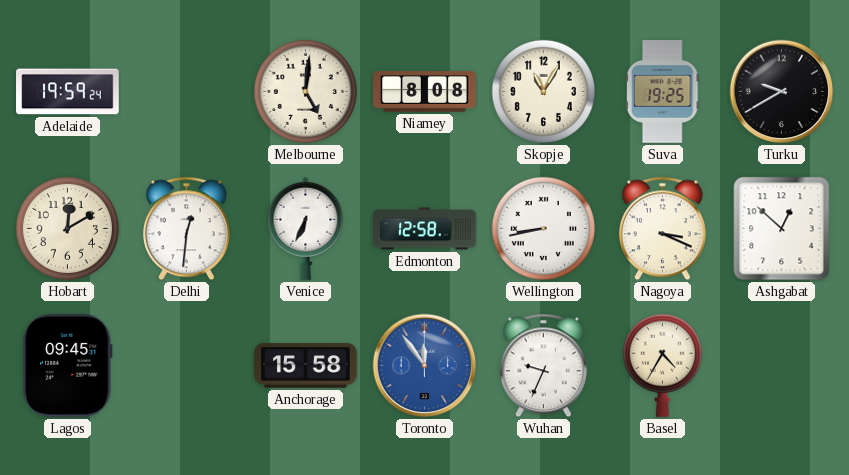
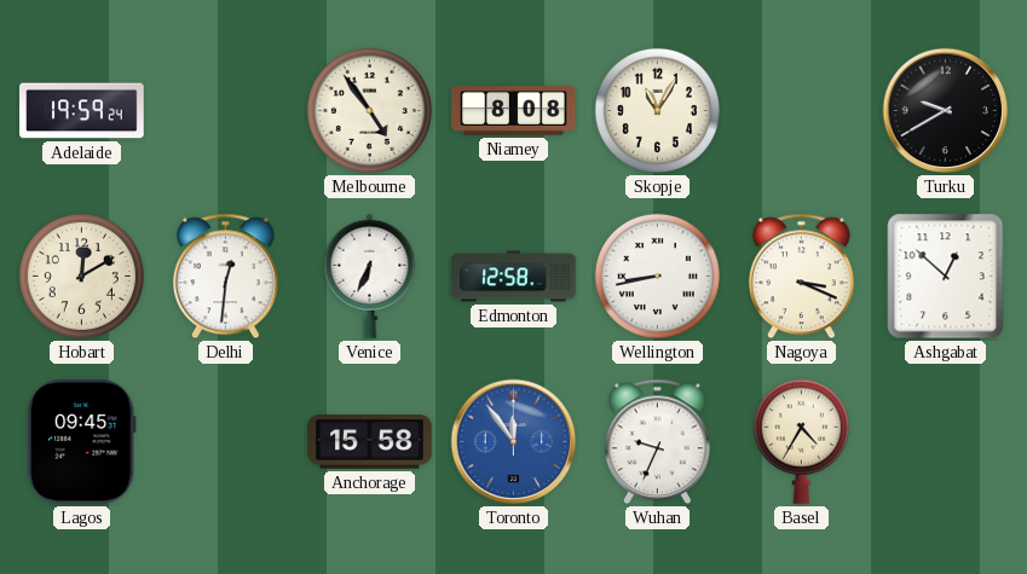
Melbourne: 5:01 -> 4:54 (369, 110)
Suva: 19:25 -> none (663, 92)
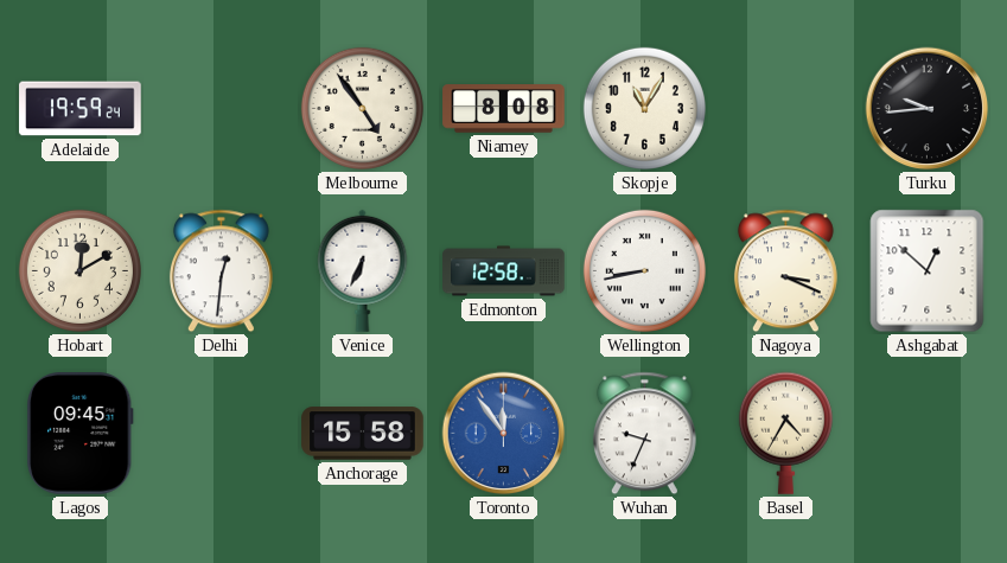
Turku: 9:40 -> 9:44 (928, 109)
